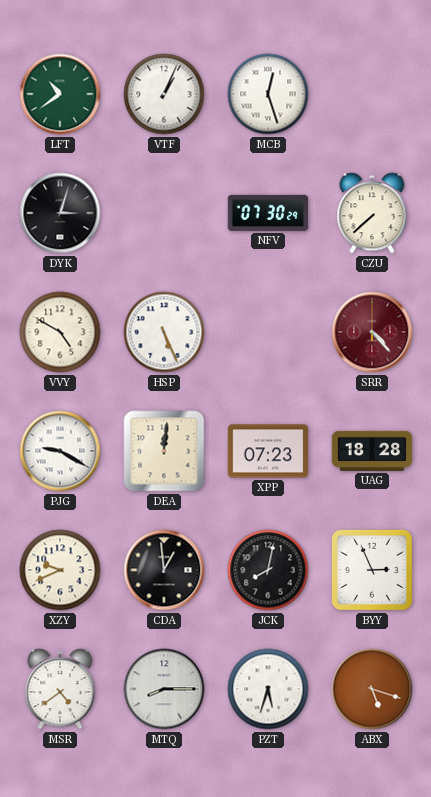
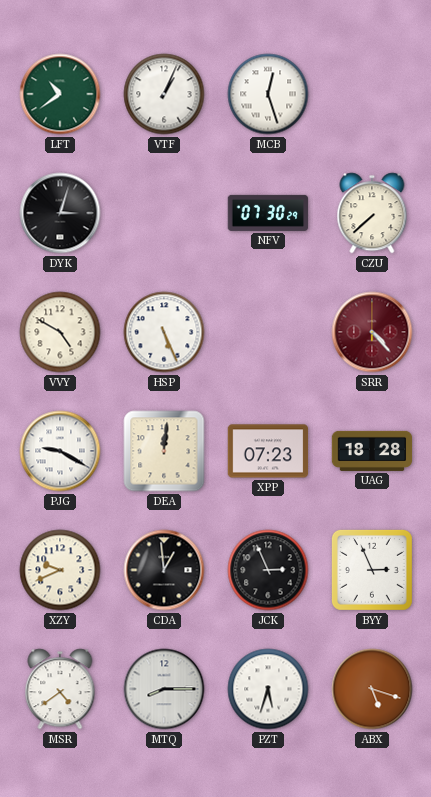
JCK: 8:02 -> 2:56 (268, 570)
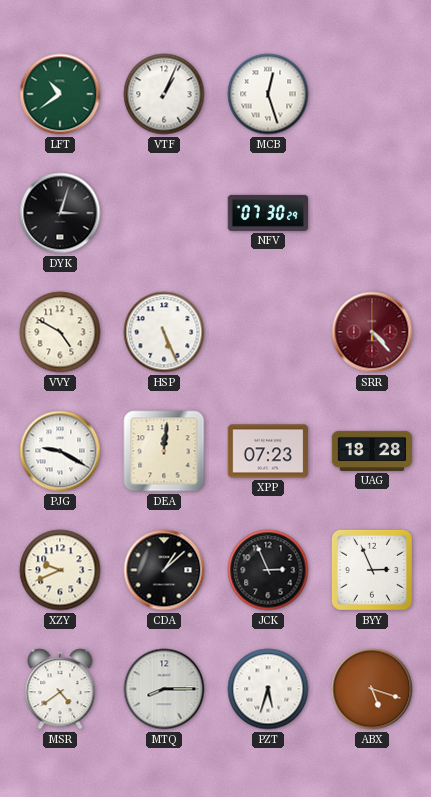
CZU: 7:38 -> none (372, 213)
CDA: 12:59 -> 1:08 (164, 570)
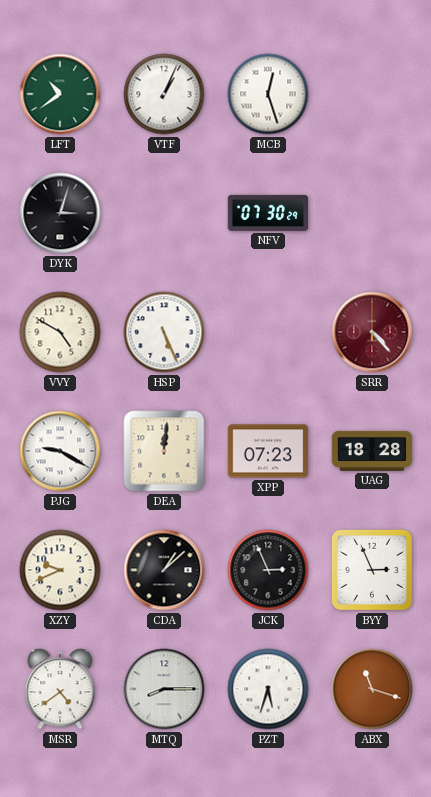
ABX: 5:18 -> 11:18 (372, 689)
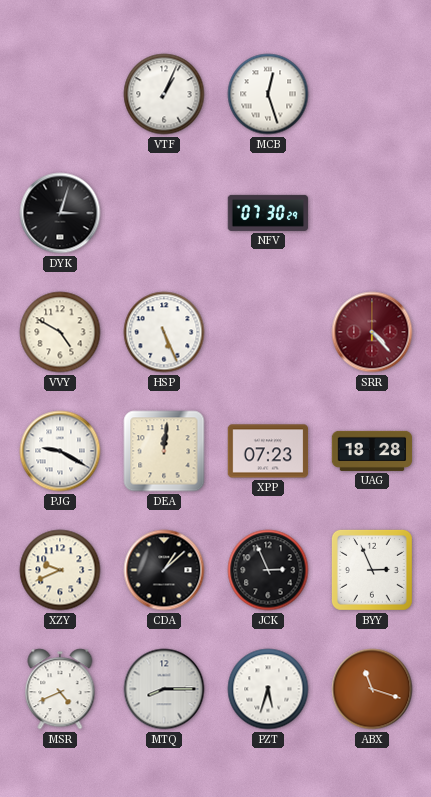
LFT: 10:39 -> none (60, 94)
MSR: 4:39 -> 4:41 (60, 689)
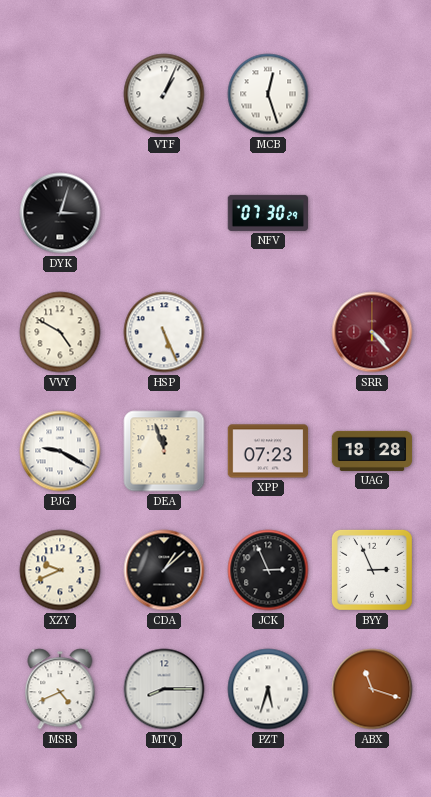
DEA: 12:01 -> 11:57 (164, 451)
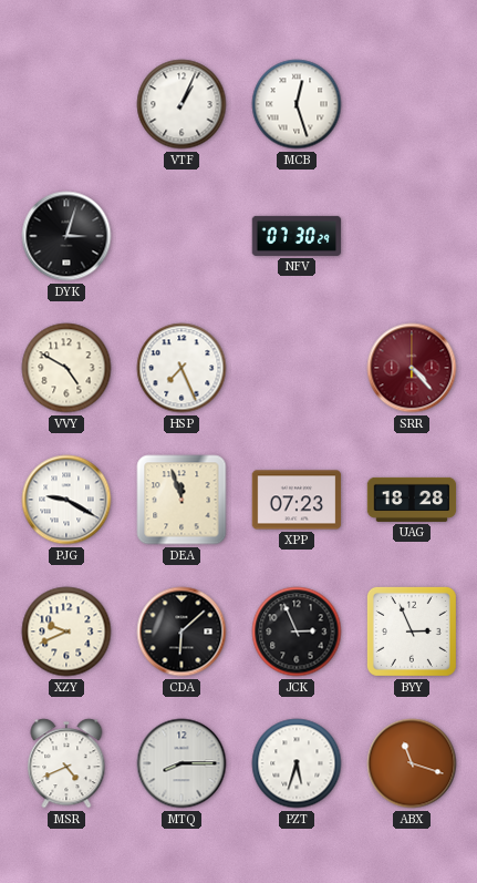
HSP: 5:26 -> 7:26 (182, 368)
CDA: 1:08 -> 6:08 (182, 632)
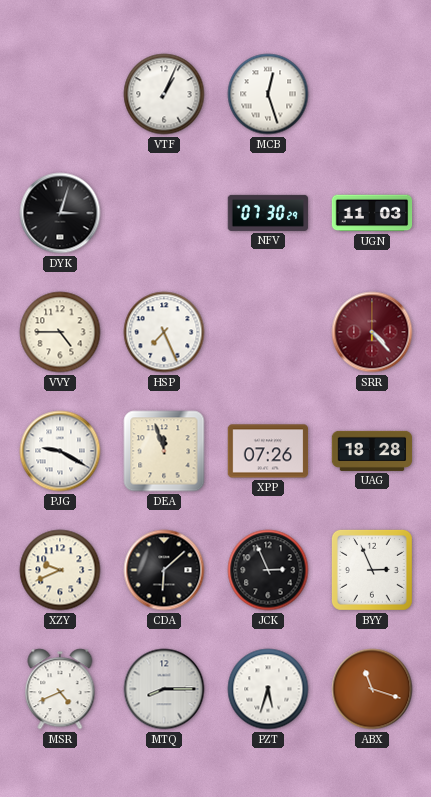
UGN: none -> 11:03 (372, 213)
VVY: 4:50 -> 4:45 (60, 332)
XPP: 07:23 -> 07:26 (268, 451)
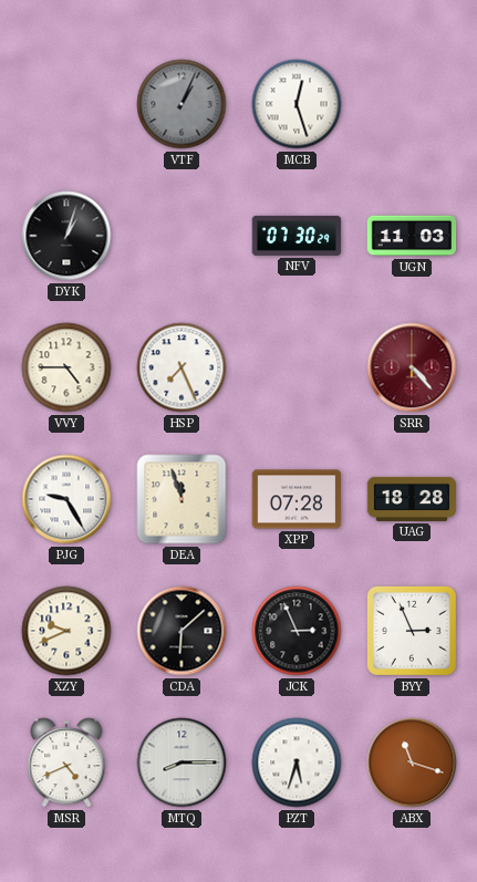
VTF dial: white -> grey (182, 104)
DYK: 3:03 -> 1:03 (66, 236)
PJG: 9:20 -> 9:25 (66, 499)
XPP: 07:26 -> 07:28 (297, 499)
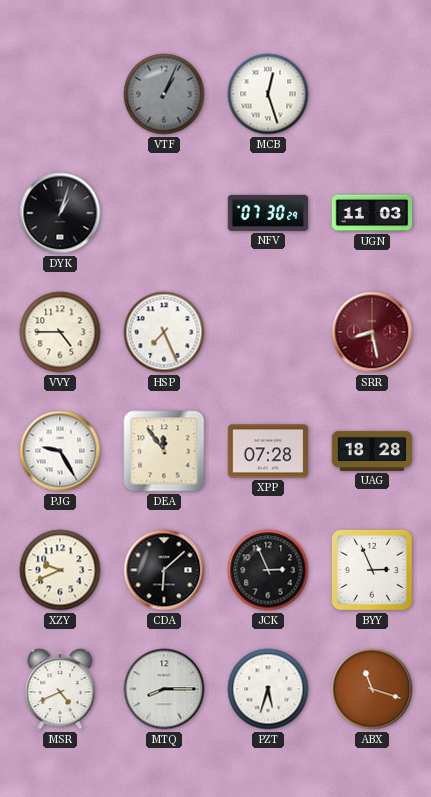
SRR: 4:23 -> 8:28 (372, 332)
DEA: 11:57 -> 11:54 (164, 451)
